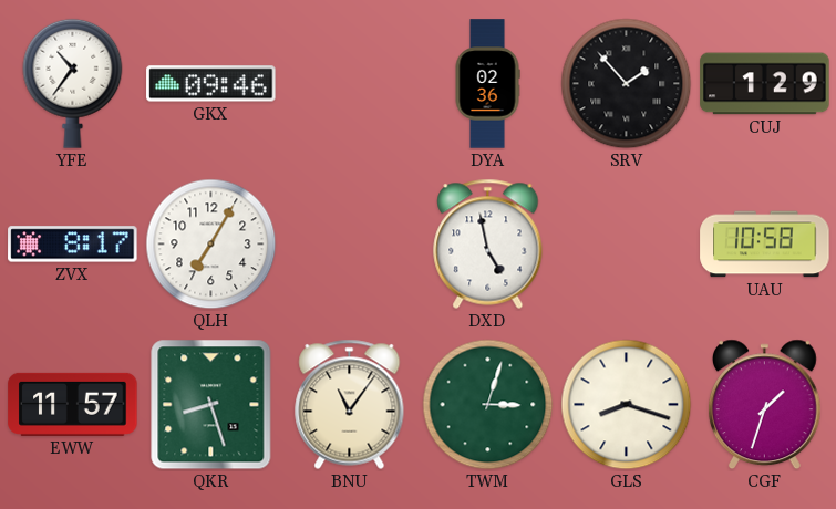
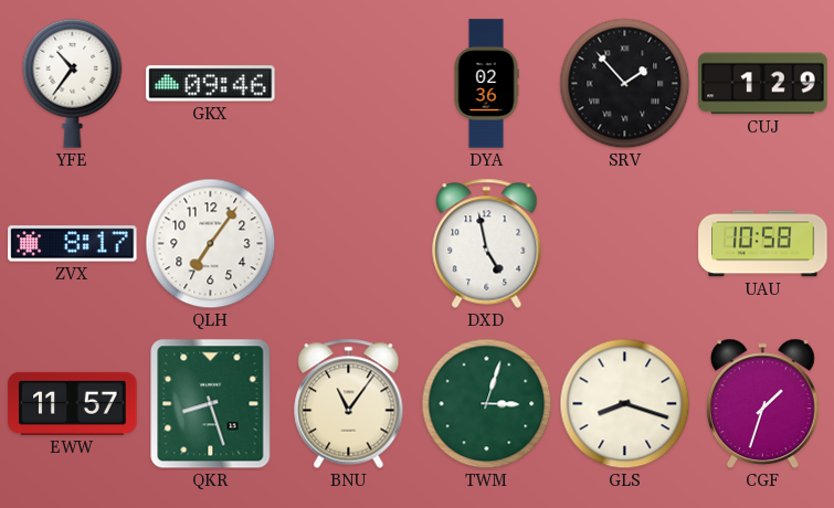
QLH: 7:05 -> 7:06 (211, 244)
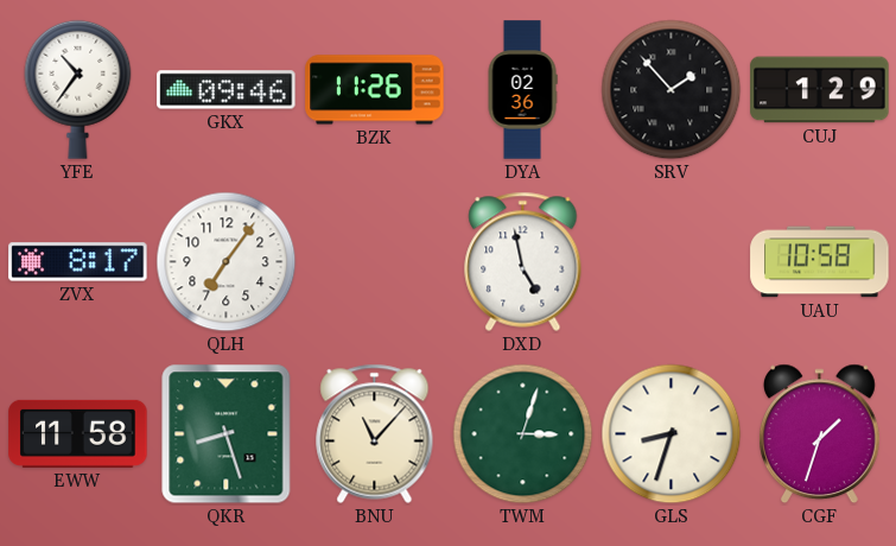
BZK: none -> 11:26 (375, 90)
EWW: 11:57 -> 11:58 (78, 433)
BNU: 11:06 -> 11:07 (375, 433)
GLS: 8:18 -> 8:33 (672, 434)
